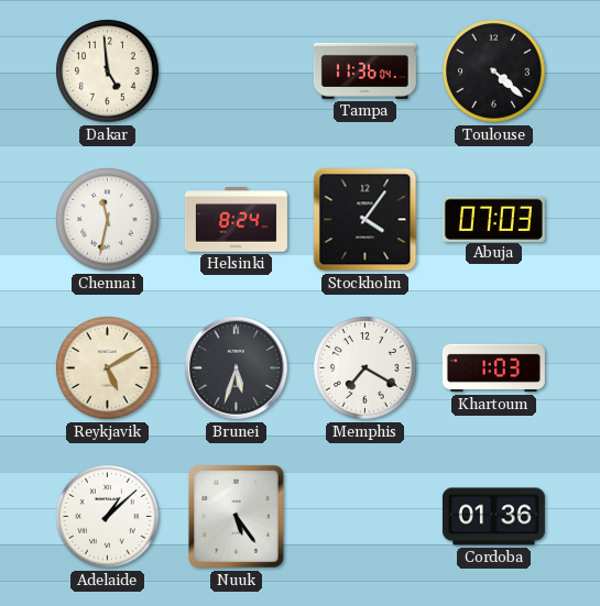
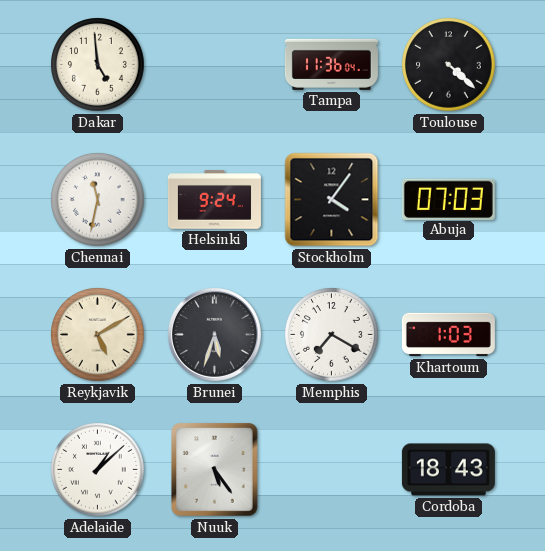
Helsinki: 8:24 -> 9:24 (214, 200)
Cordoba: 01:36 -> 18:43 (448, 470)
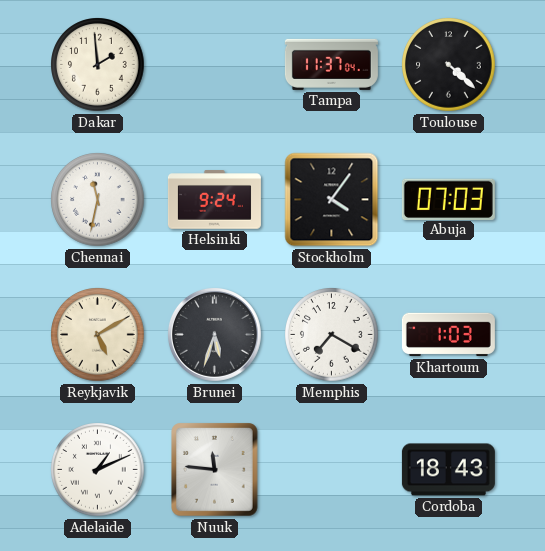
Dakar: 4:59 -> 1:59 (98, 65)
Tampa: 11:36 -> 11:37 (331, 64)
Adelaide: 1:08 -> 1:11 (98, 470)
Nuuk: 5:24 -> 11:46 (215, 470)
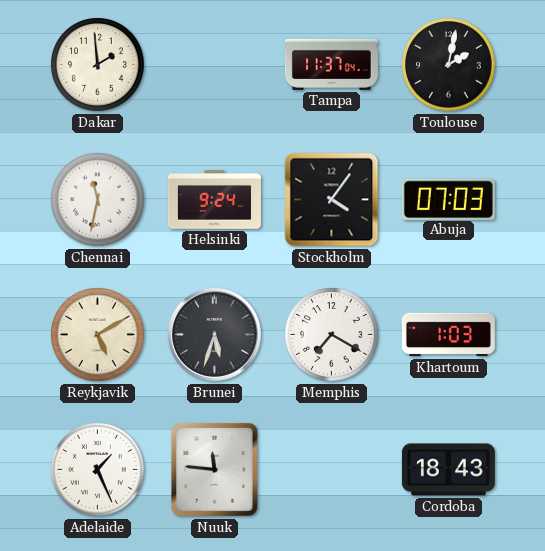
Toulouse: 4:22 -> 2:02 (449, 65)
Adelaide: 1:11 -> 1:26 (98, 470)
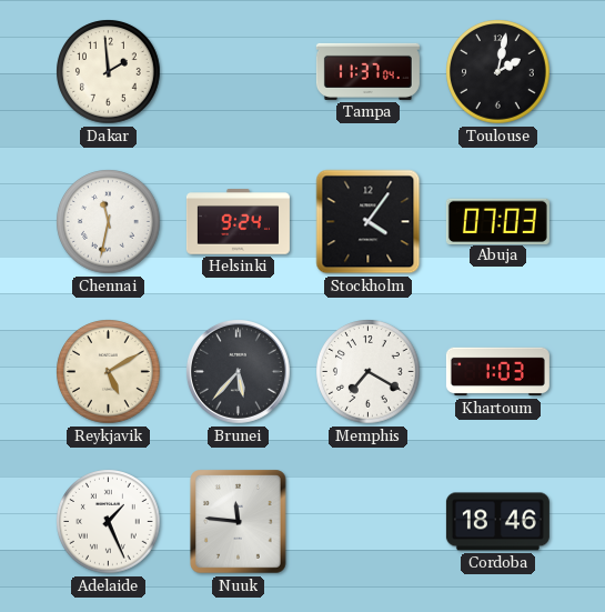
Brunei: 5:33 -> 5:37 (238, 371)
Cordoba: 18:43 -> 18:46 (497, 522)
